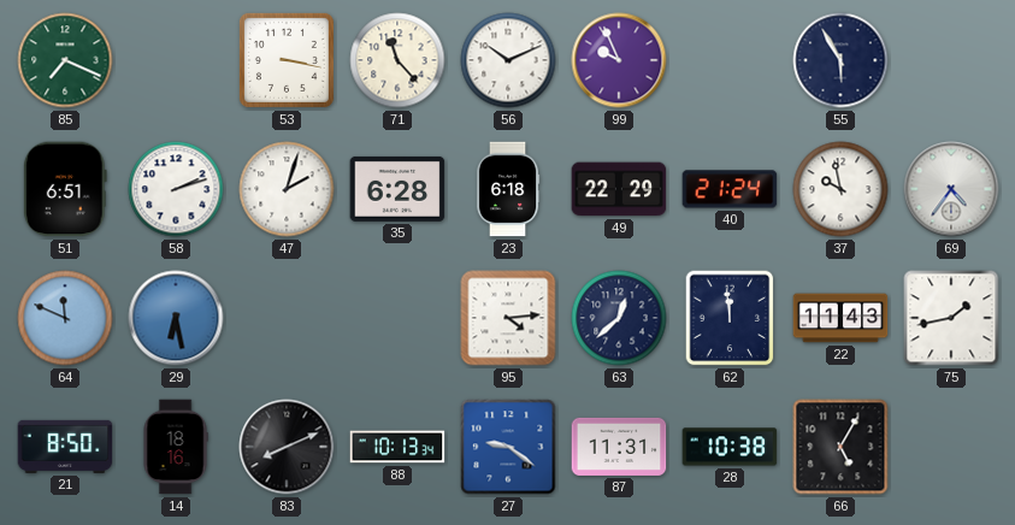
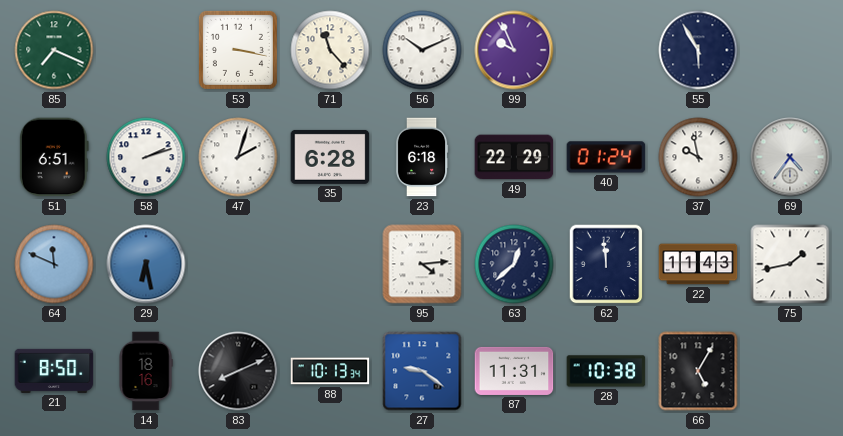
40: 21:24 -> 01:24 (606, 157)
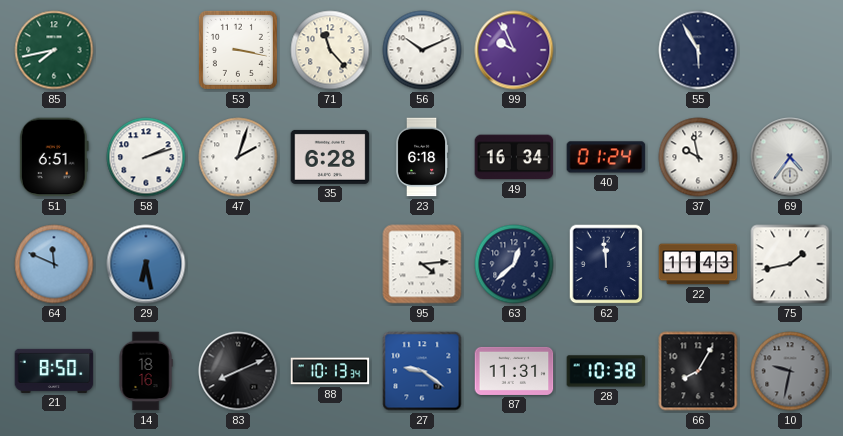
85: 7:19 -> 7:43 (54, 50)
49: 22:29 -> 16:34 (514, 157)
66: 5:05 -> 8:05 (698, 371)
10: none -> 9:32 (790, 371)
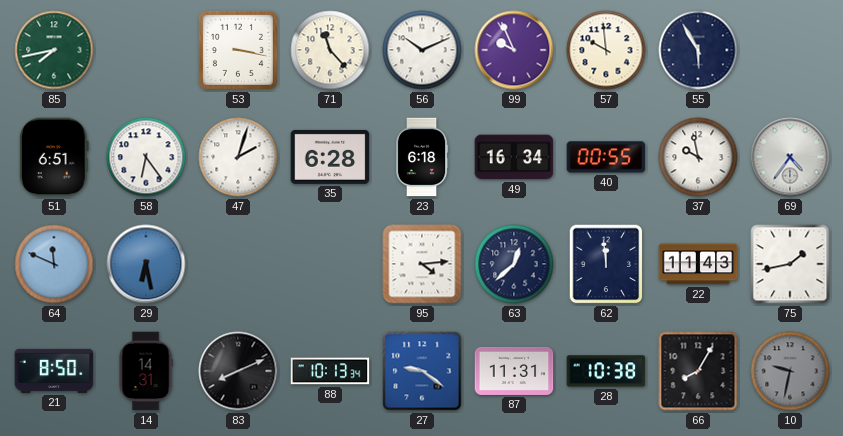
57: none -> 9:59 (606, 50)
58: 2:12 -> 6:24 (146, 157)
40: 01:24 -> 00:55 (606, 157)
14: 18:16 -> 14:31 (146, 371)
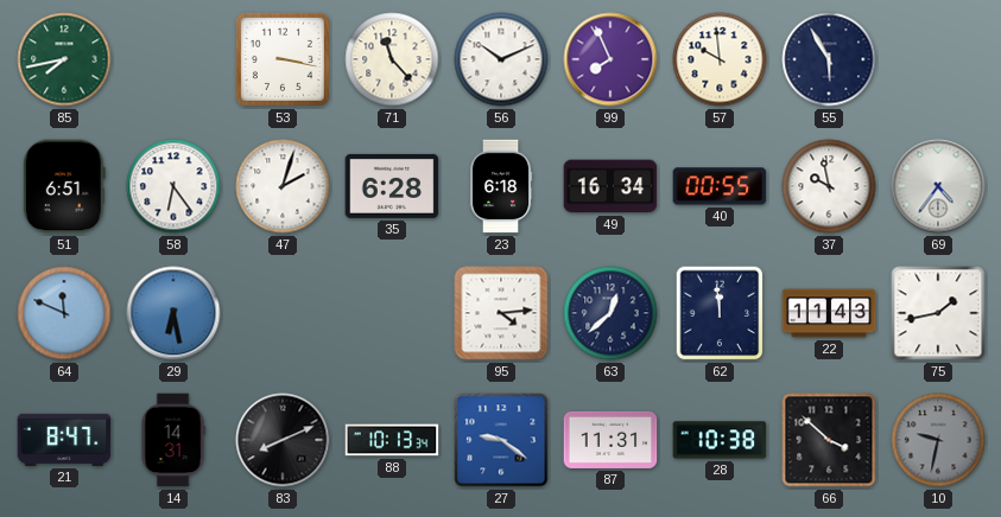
99: 9:56 -> 7:56 (610, 59)
21: 8:50 -> 8:47 (64, 440)
66: 8:05 -> 3:52 (829, 440)
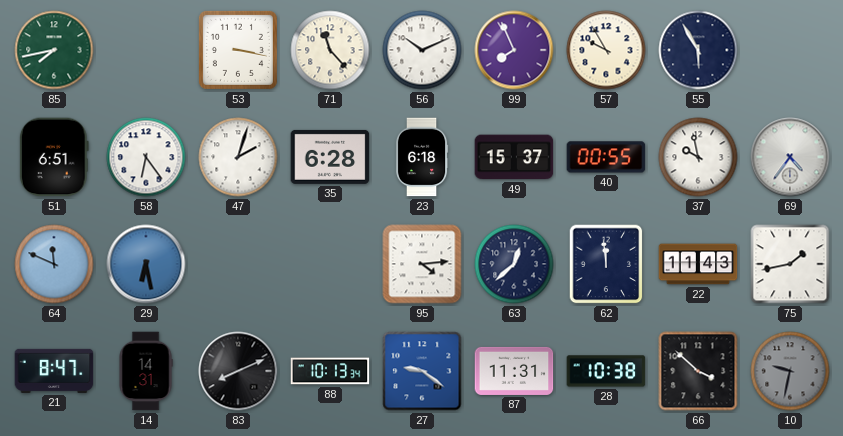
57: 9:59 -> 9:55 (606, 50)
49: 16:34 -> 15:37 (514, 157)
